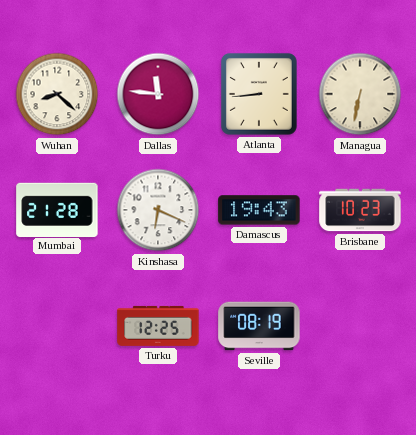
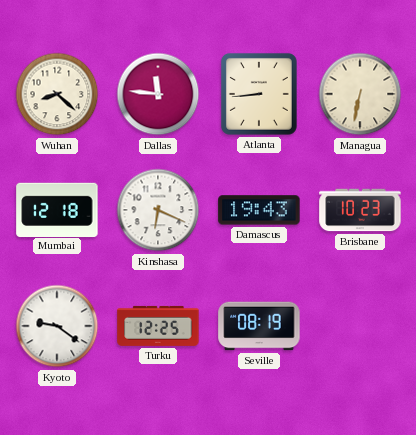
Mumbai: 21:28 -> 12:18 (57, 209)
Kyoto: none -> 9:21 (57, 326)
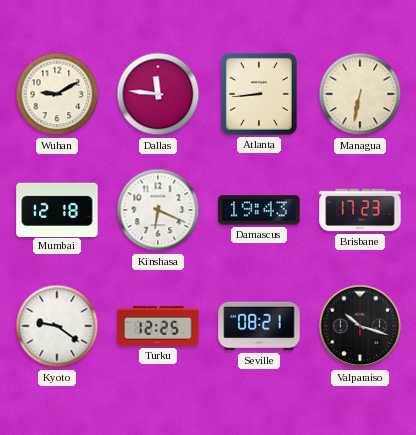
Wuhan: 8:22 -> 9:10 (57, 94)
Brisbane: 10:23 -> 17:23 (360, 210)
Seville: 08:19 -> 08:21 (259, 326)
Valparaiso: none -> 10:18 (360, 326)
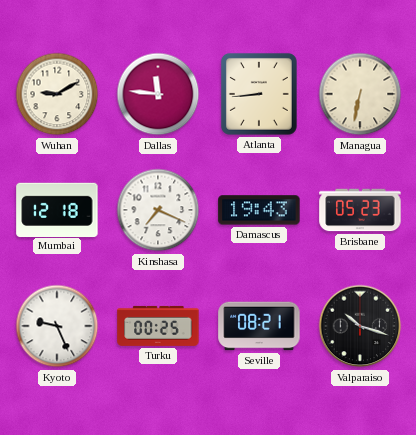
Kinshasa: 6:19 -> 7:19 (158, 210)
Brisbane: 17:23 -> 05:23 (360, 210)
Kyoto: 9:21 -> 9:26 (57, 326)
Turku: 12:25 -> 00:25 (158, 326)
